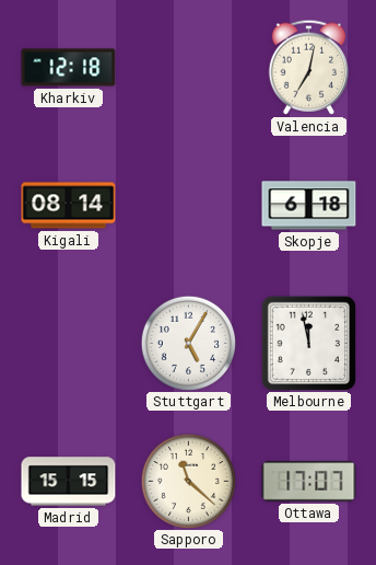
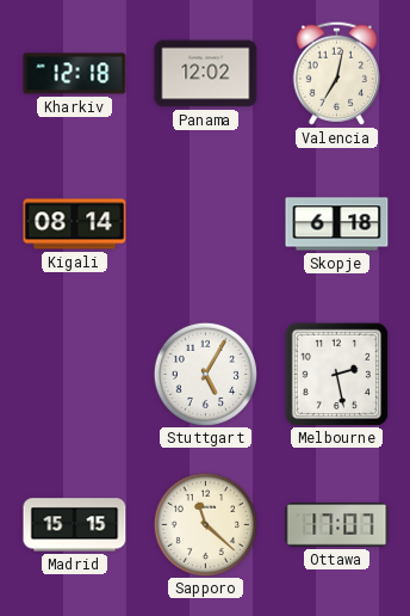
Panama: none -> 12:02 (206, 74)
Melbourne: 11:58 -> 2:28 (336, 374)
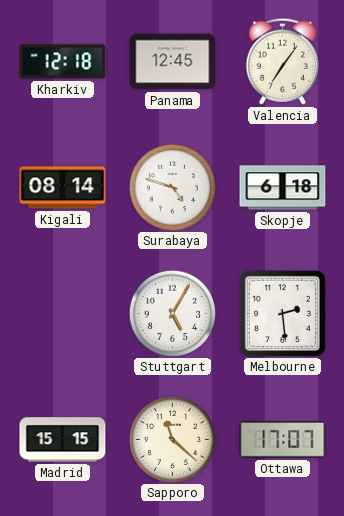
Panama: 12:02 -> 12:45 (173, 62)
Valencia: 7:02 -> 7:06 (282, 61)
Surabaya: none -> 4:48 (172, 187)
Melbourne: 2:28 -> 2:29 (282, 313)
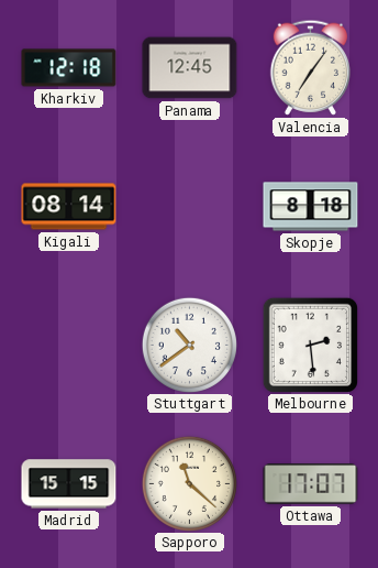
Surabaya: 4:48 -> none (172, 187)
Skopje: 6:18 -> 8:18 (311, 207)
Stuttgart: 5:05 -> 10:39 (189, 345)
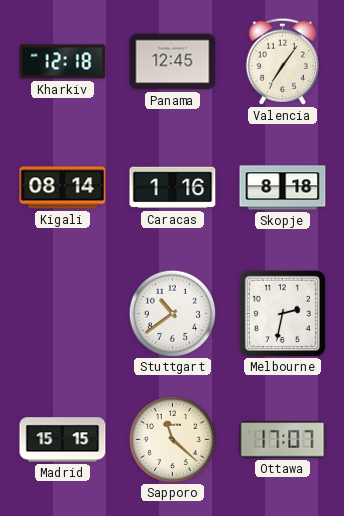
Caracas: none -> 1:16 (173, 188)
Melbourne: 2:29 -> 2:32 (282, 313)
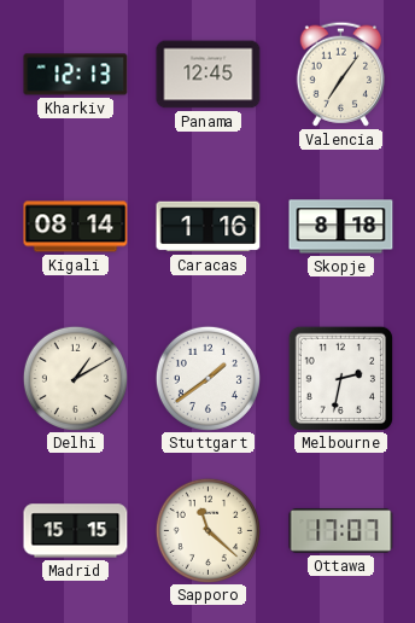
Kharkiv: 12:18 -> 12:13 (76, 75)
Delhi: none -> 1:10 (75, 378)
Stuttgart: 10:39 -> 1:39 (207, 378)
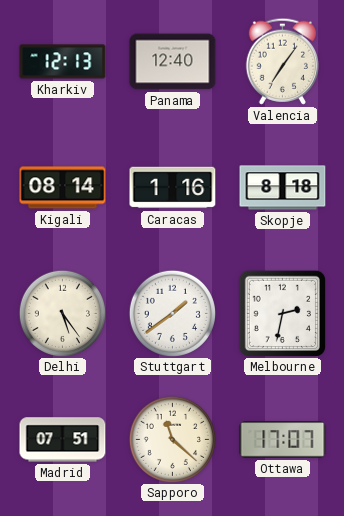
Panama: 12:45 -> 12:40 (173, 62)
Delhi: 1:10 -> 5:24 (62, 313)
Madrid: 15:15 -> 07:51 (63, 440)
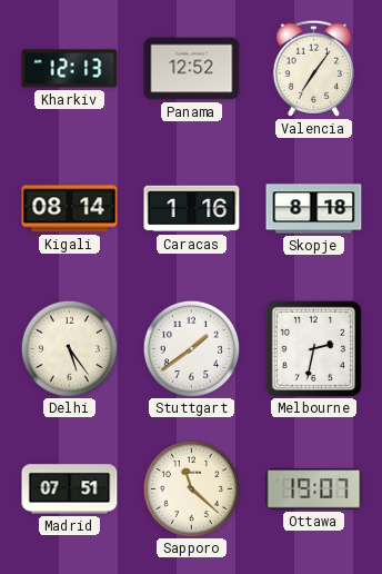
Panama: 12:40 -> 12:52 (192, 69)
Ottawa: 17:07 -> 19:07 (314, 489)
